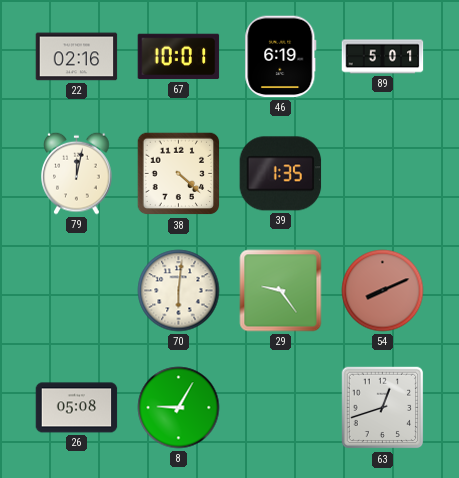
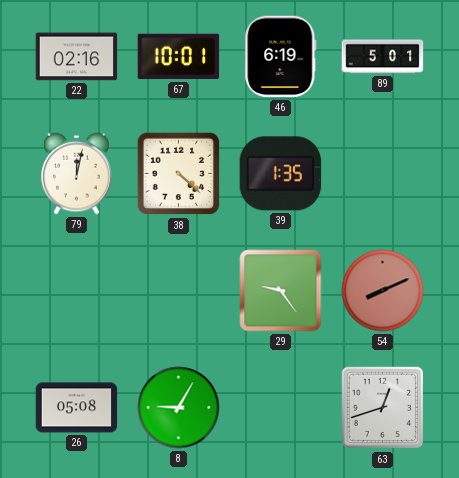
70: 6:01 -> none (179, 291)
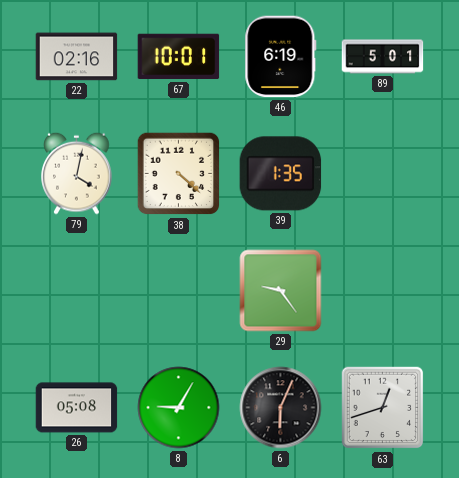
79: 12:02 -> 4:02 (77, 173)
54: 8:11 -> none (383, 291)
6: none -> 6:04 (281, 408)
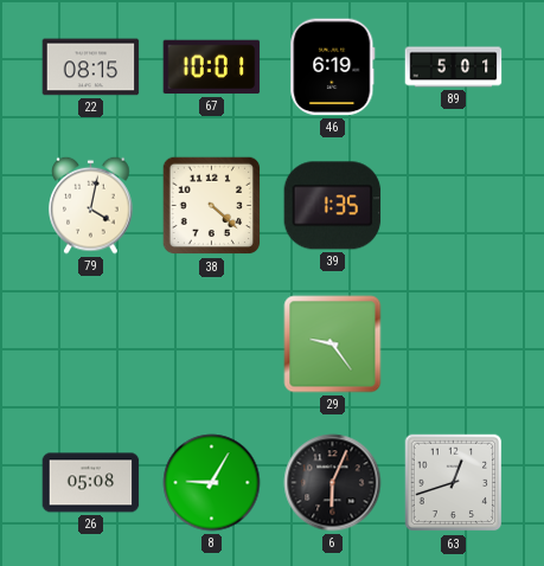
22: 02:16 -> 08:15 (91, 67)
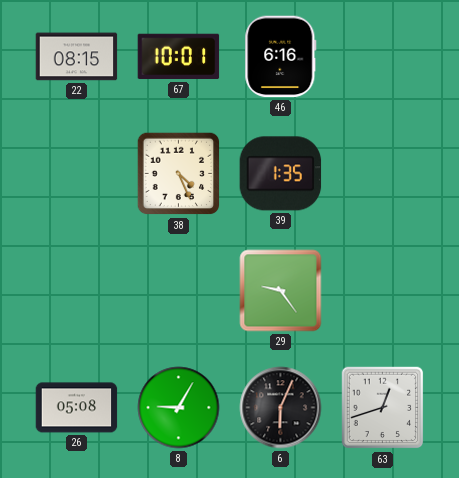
46: 6:19 -> 6:16 (281, 57)
89: 5:01 -> none (454, 67)
79: 4:02 -> none (91, 205)
38: 4:22 -> 4:26 (179, 174)
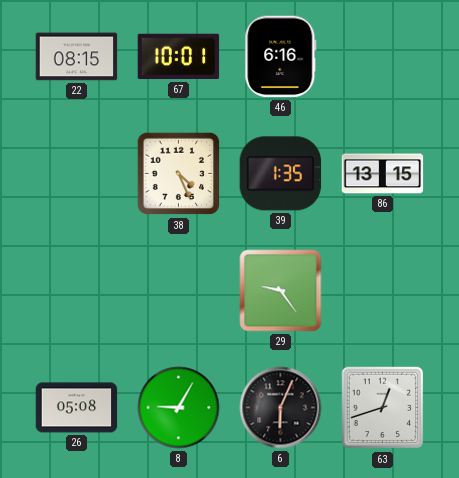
86: none -> 13:15 (383, 174)
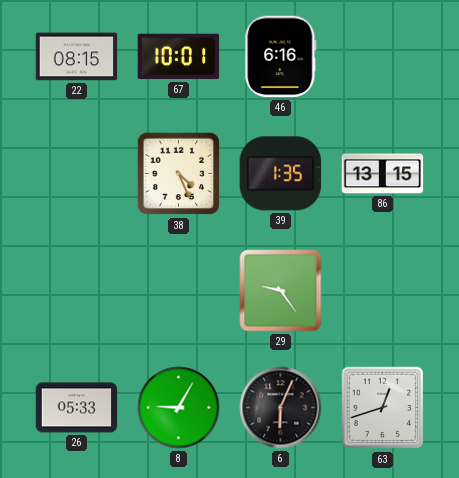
26: 05:08 -> 05:33 (77, 408)
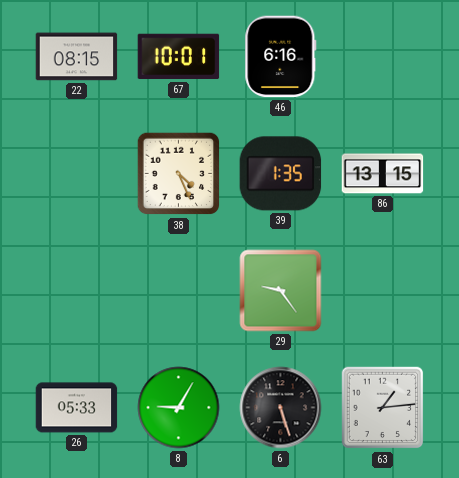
6: 6:04 -> 5:27 (281, 408)
63: 12:42 -> 1:14 (383, 408)
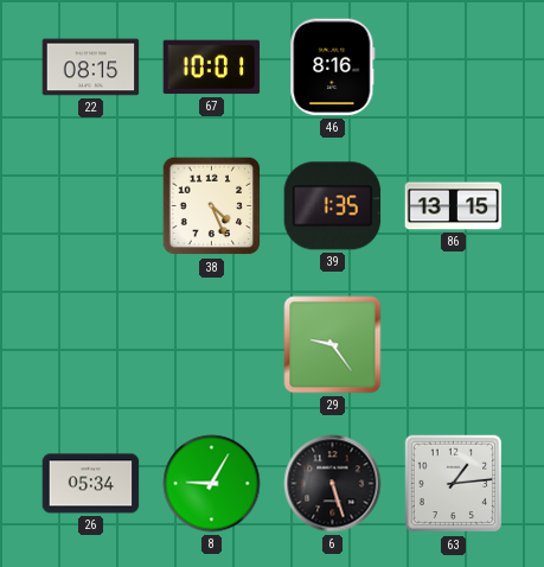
46: 6:16 -> 8:16 (333, 68)
26: 05:33 -> 05:34 (91, 484)
